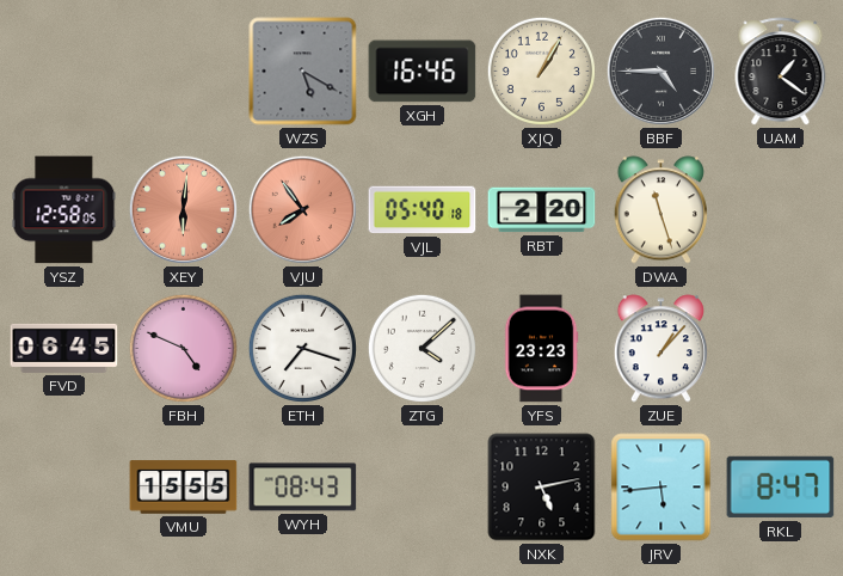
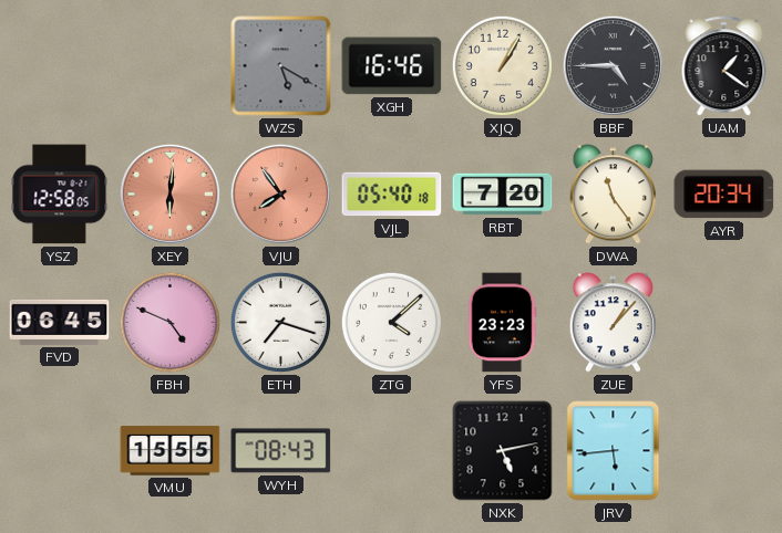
RBT: 2:20 -> 7:20 (503, 195)
DWA: 11:27 -> 11:24 (613, 195)
AYR: none -> 20:34 (724, 195)
RKL: 8:47 -> none (781, 488)
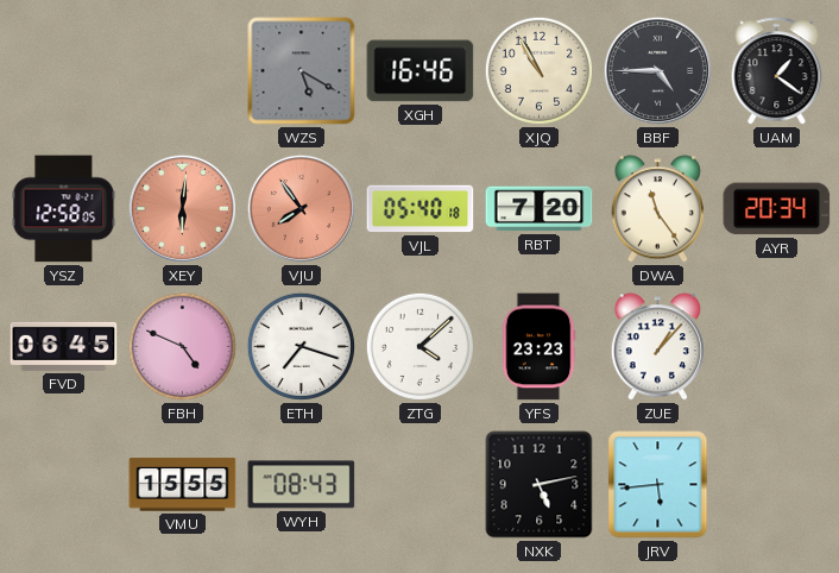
XJQ: 1:05 -> 10:55 (538, 70)
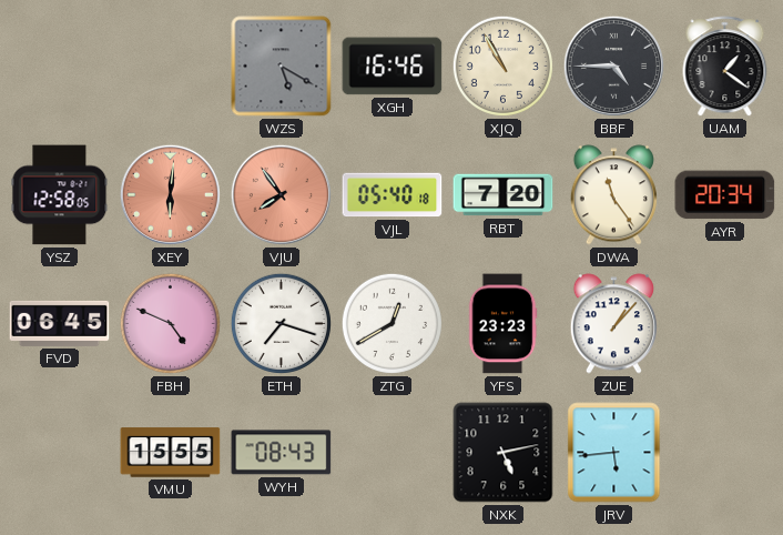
ZTG: 4:08 -> 12:40 (391, 323)
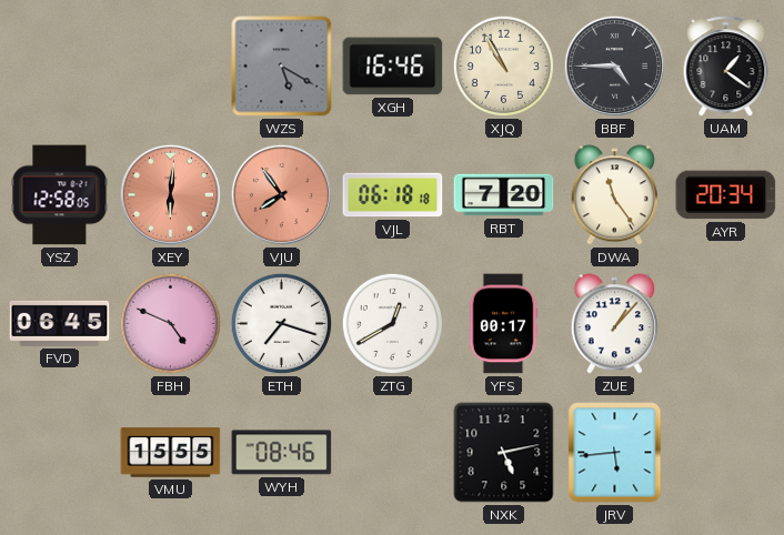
VJL: 05:40 -> 06:18 (393, 195)
YFS: 23:23 -> 00:17 (503, 324)
WYH: 08:43 -> 08:46 (282, 453)
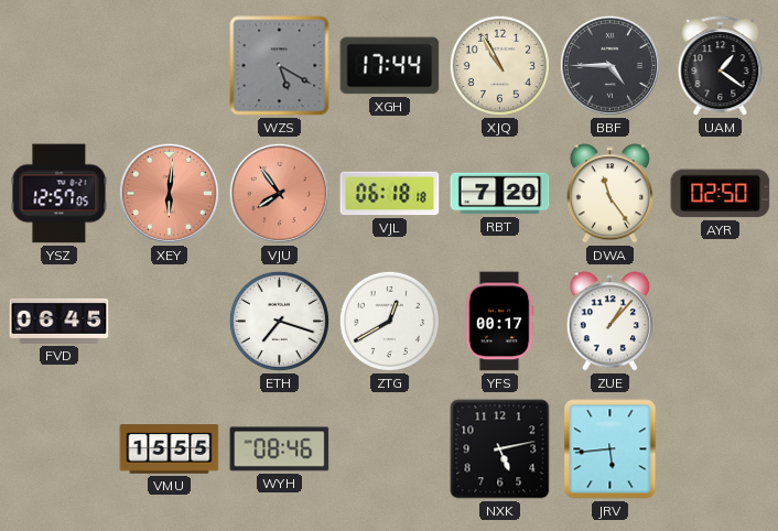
XGH: 16:46 -> 17:44 (390, 66)
YSZ: 12:58 -> 12:57 (60, 194)
AYR: 20:34 -> 02:50 (721, 194)
FBH: 4:49 -> none (170, 323)
